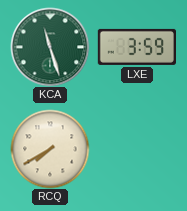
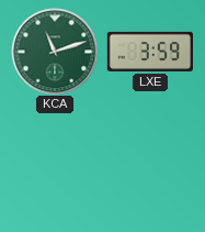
KCA: 11:27 -> 11:12 (55, 52)
RCQ: 7:40 -> none (50, 149)
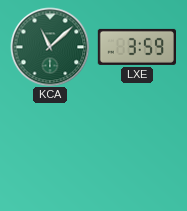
KCA: 11:12 -> 11:08 (50, 47)
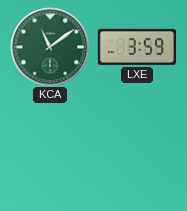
KCA: 11:08 -> 11:09 (50, 47)
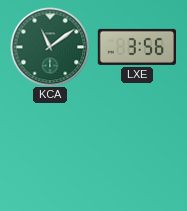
LXE: 3:59 -> 3:56 (136, 47)
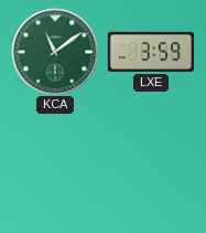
LXE: 3:56 -> 3:59 (150, 52)
